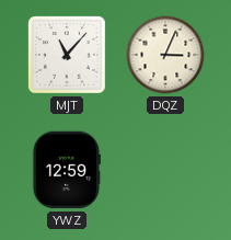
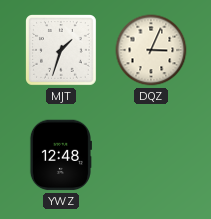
MJT: 11:07 -> 1:33 (62, 51)
YWZ: 12:59 -> 12:48 (60, 155)
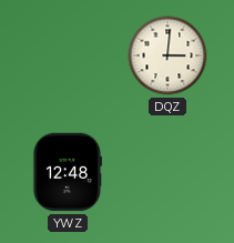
MJT: 1:33 -> none (62, 51)
DQZ: 3:04 -> 3:01 (167, 55)
